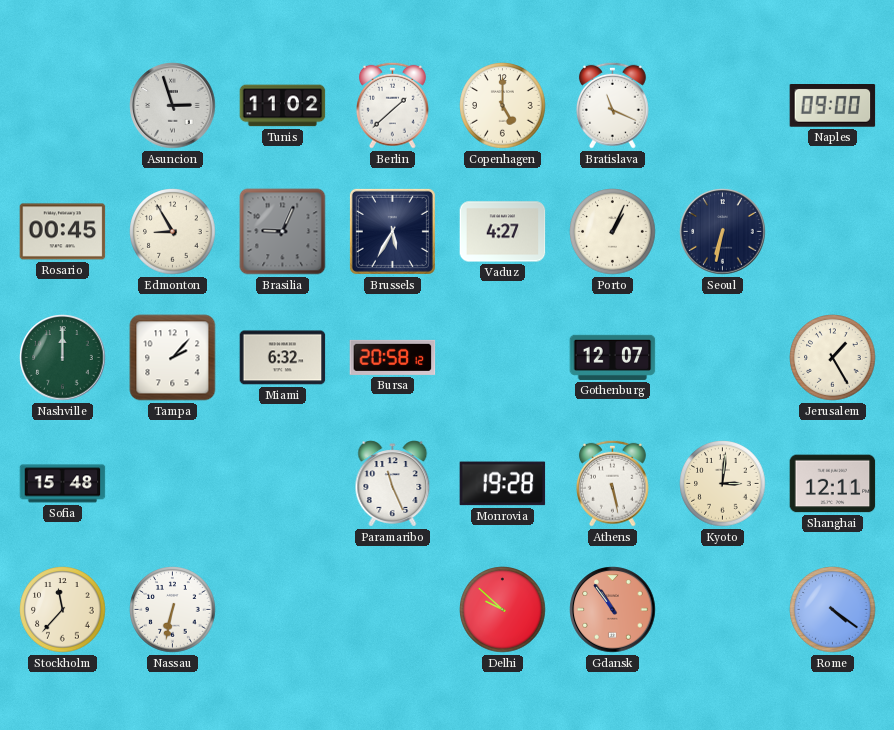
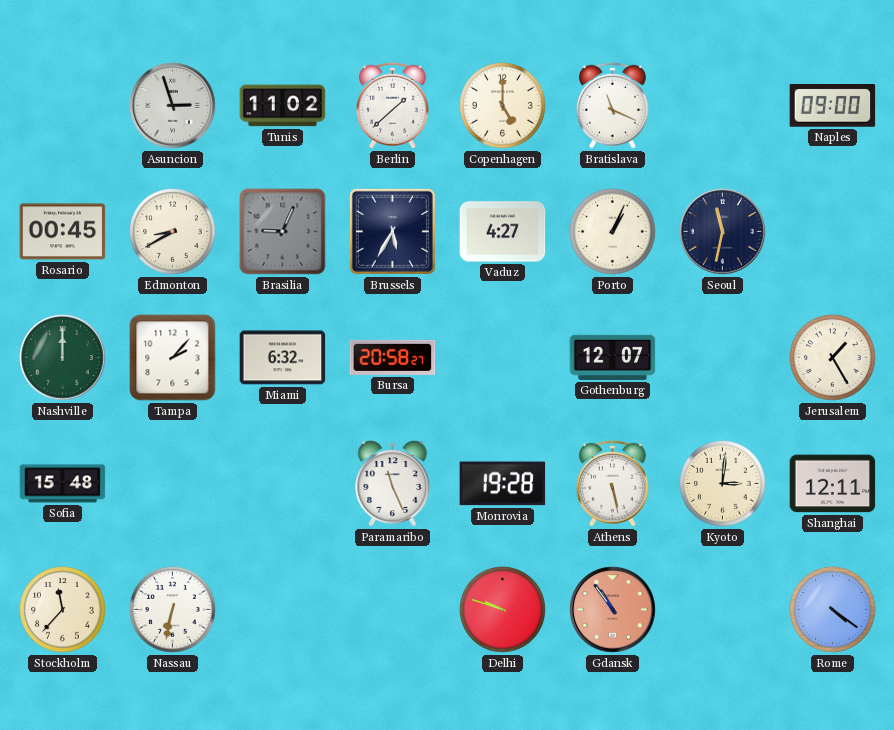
Edmonton: 8:55 -> 8:40 (173, 232)
Seoul: 6:32 -> 11:32 (723, 232)
Bursa: 20:58:12 -> 20:58:27 (393, 357)
Delhi: 9:52 -> 9:48 (503, 610)
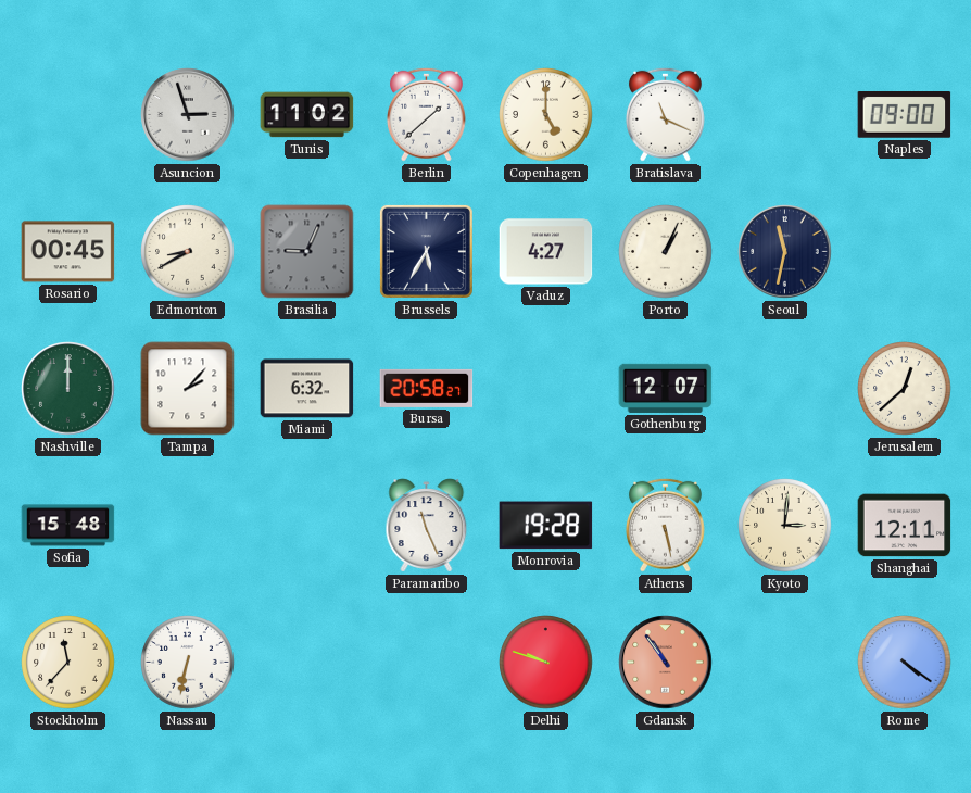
Jerusalem: 1:25 -> 12:38 (905, 389)
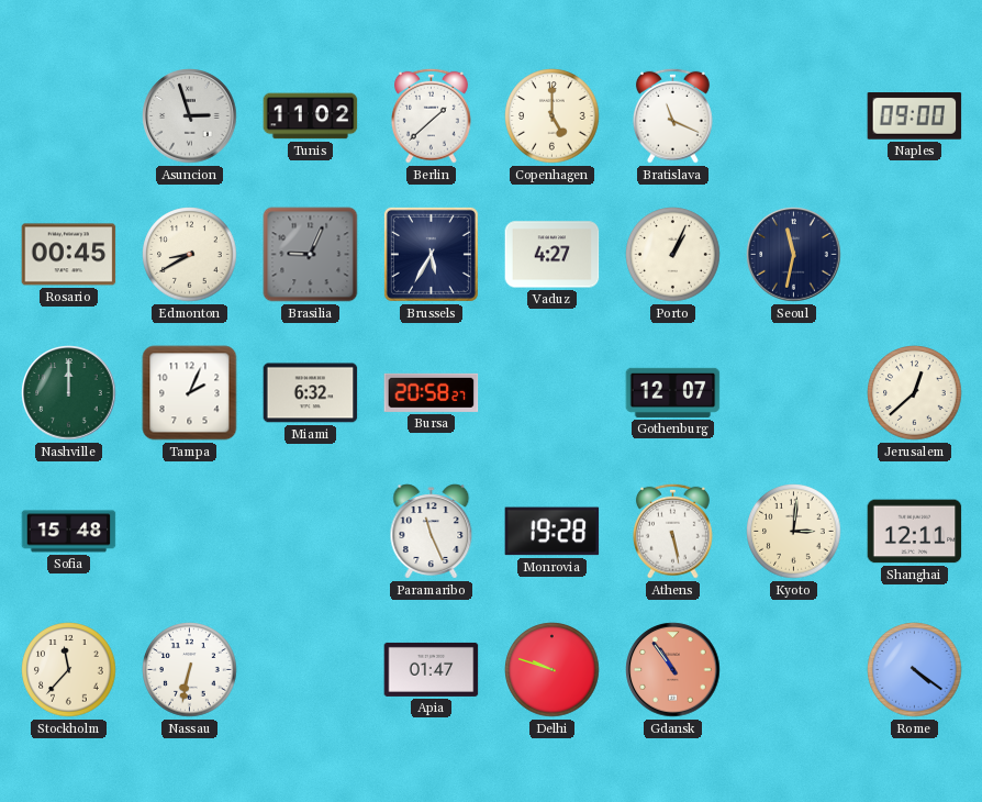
Tampa: 2:07 -> 2:04 (190, 393)
Apia: none -> 01:47 (432, 669)
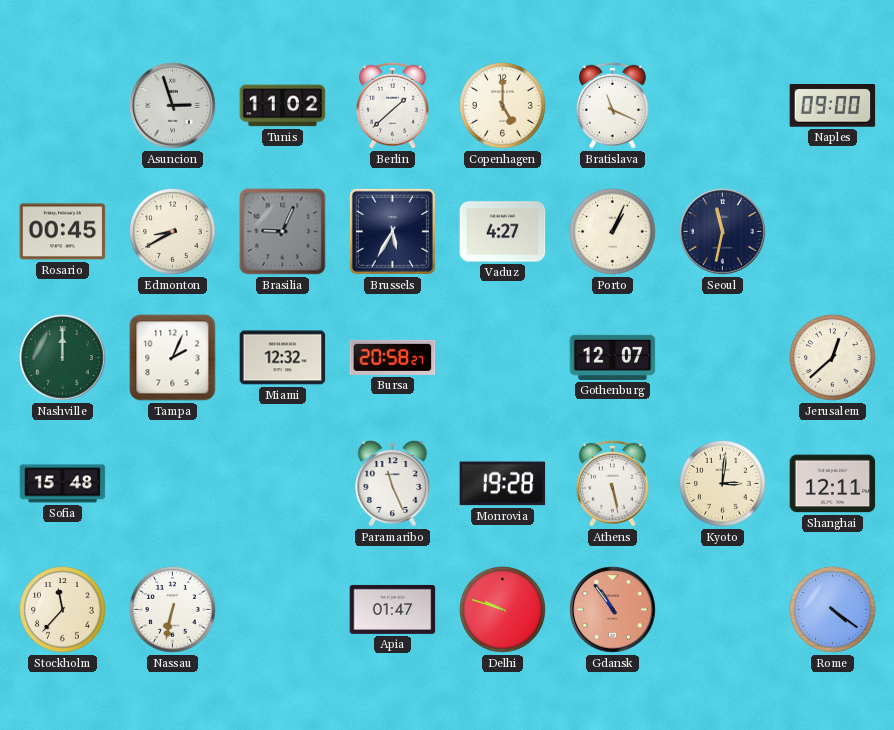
Miami: 6:32 -> 12:32 (283, 358)
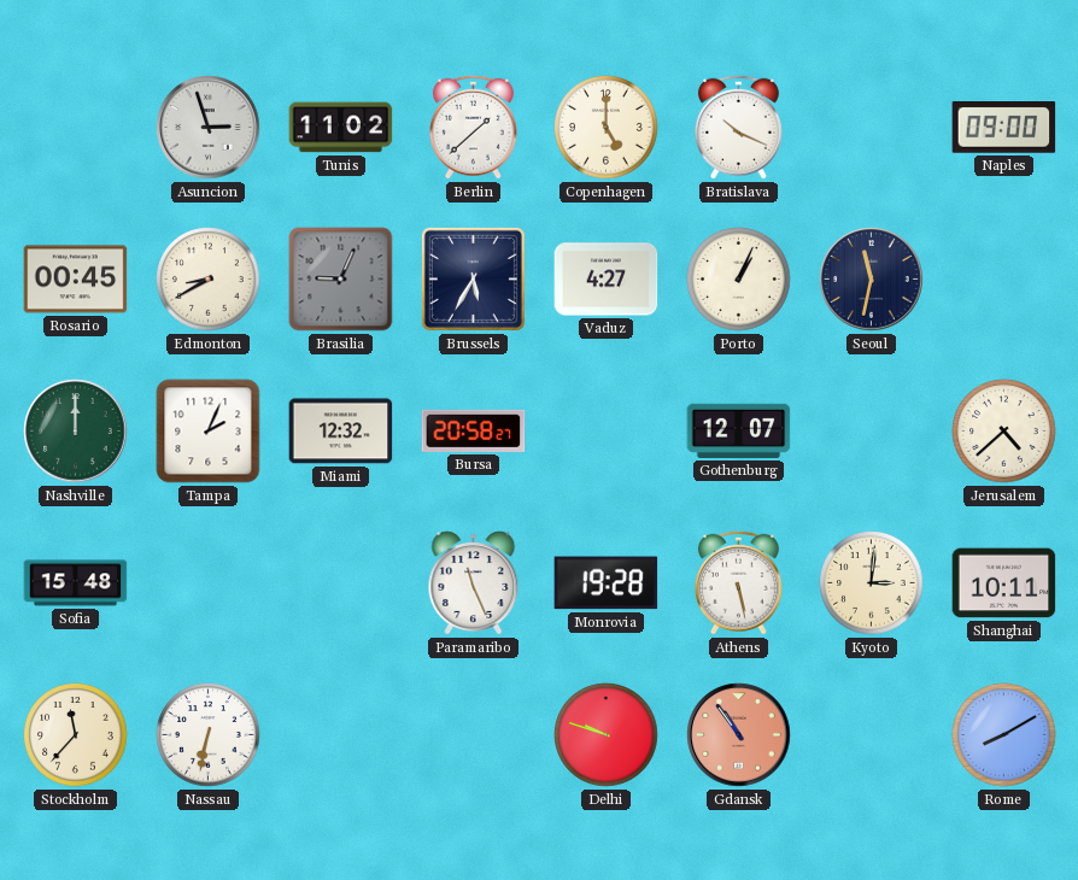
Bratislava: 11:19 -> 10:19 (738, 127)
Jerusalem: 12:38 -> 4:38 (1004, 432)
Shanghai: 12:11 -> 10:11 (1004, 583)
Apia: 01:47 -> none (393, 609)
Rome: 4:21 -> 8:10 (1004, 735)
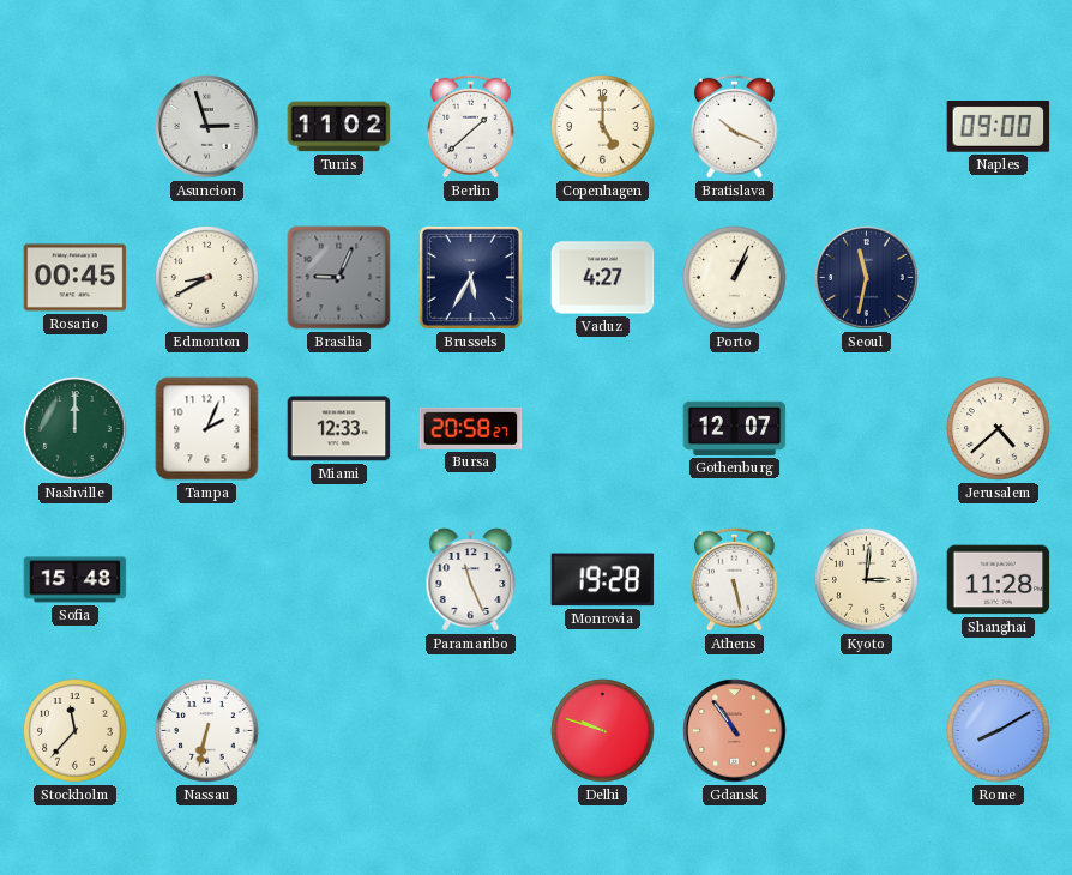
Miami: 12:32 -> 12:33 (339, 429)
Shanghai: 10:11 -> 11:28 (999, 580)
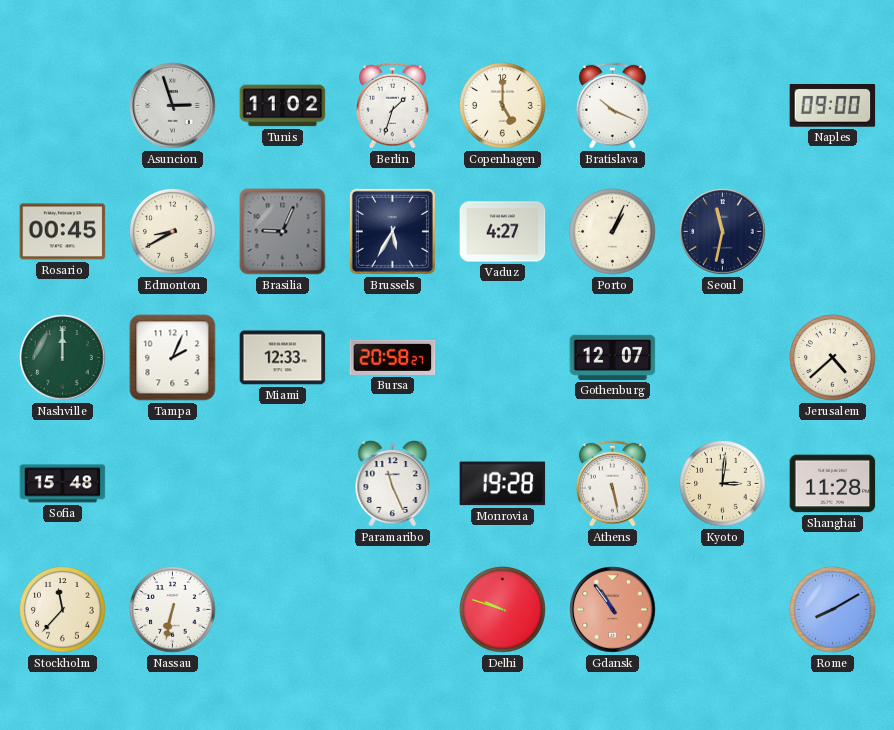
Berlin: 1:38 -> 1:33 (392, 105)
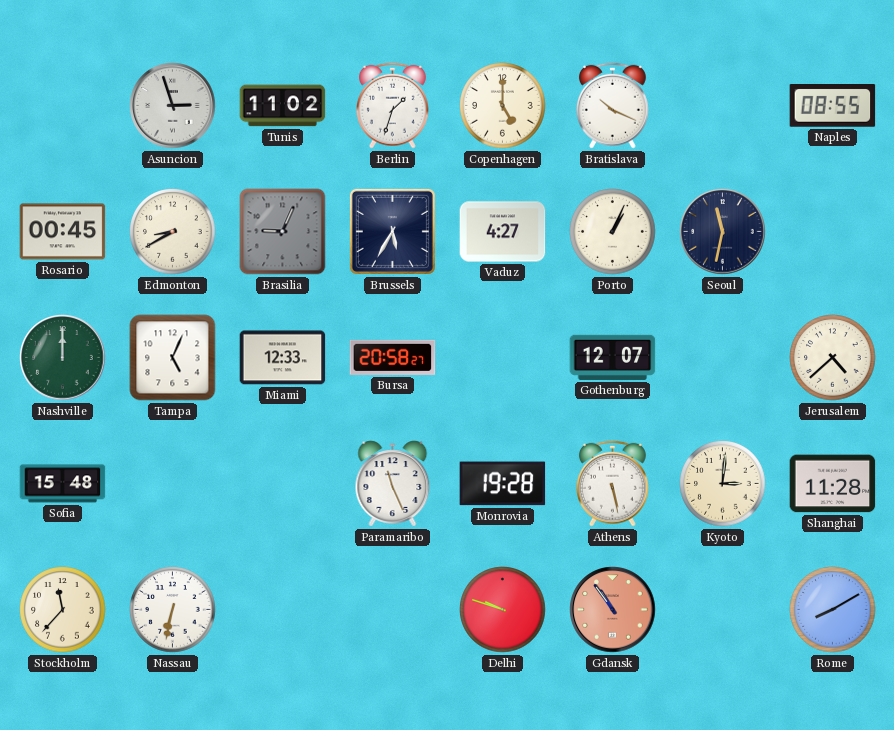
Naples: 09:00 -> 08:55 (833, 106)
Tampa: 2:04 -> 5:04 (173, 358)
